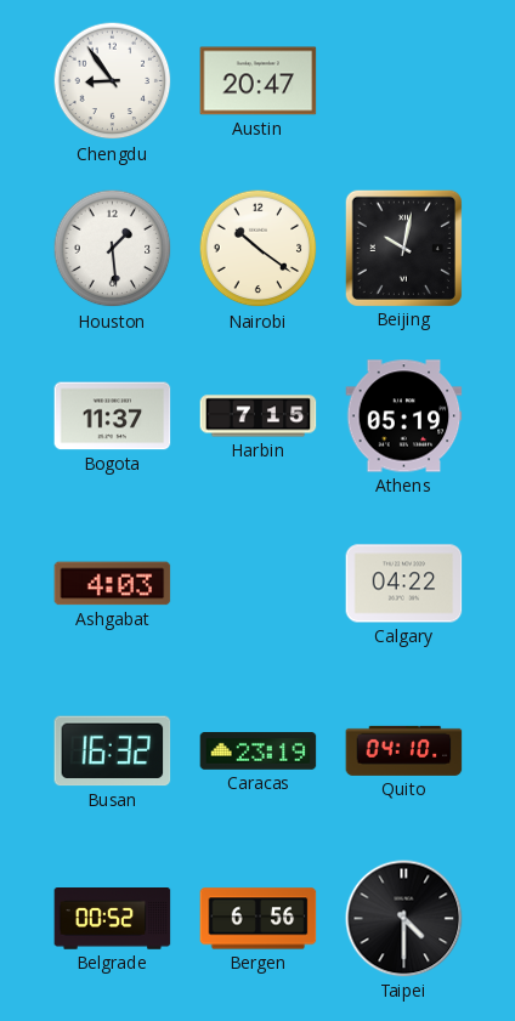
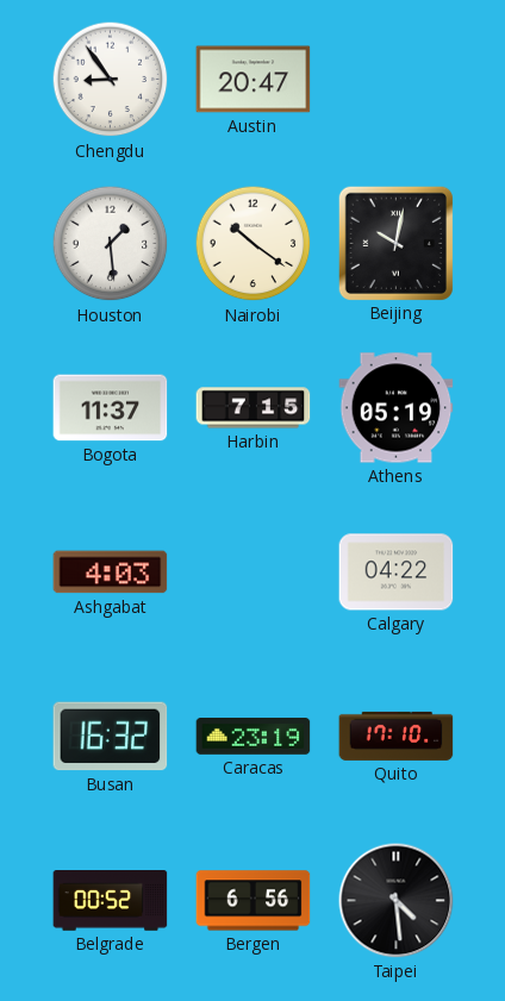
Quito: 04:10 -> 17:10 (397, 736)
Taipei: 4:30 -> 4:29 (397, 901)
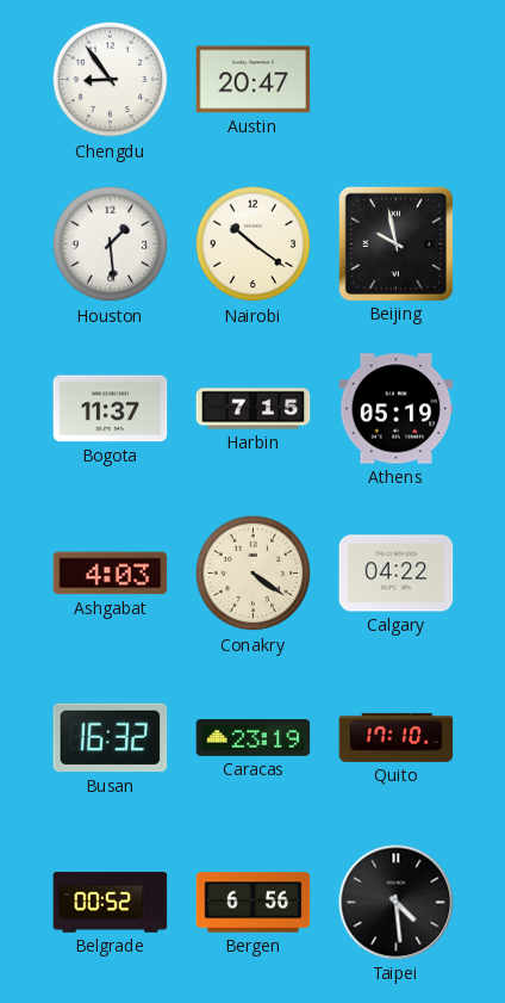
Beijing: 10:02 -> 9:58 (395, 243)
Conakry: none -> 4:21 (254, 574)
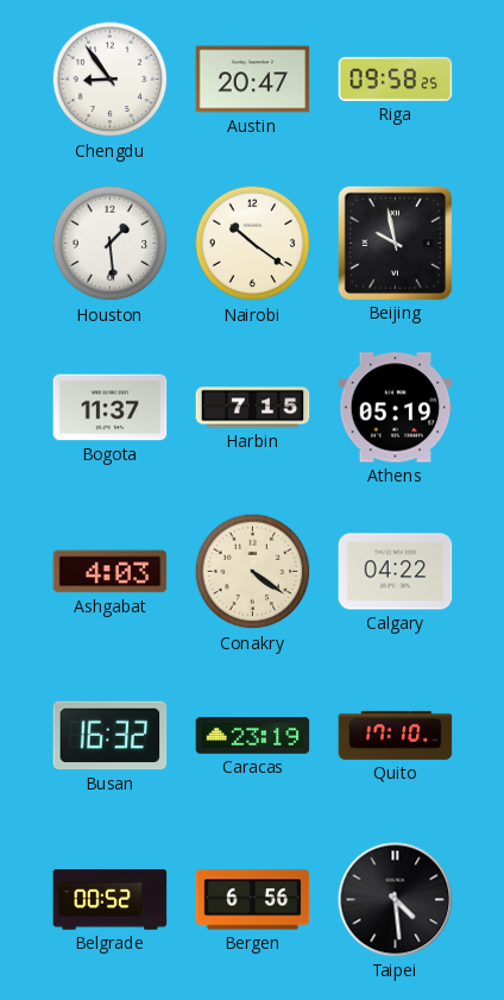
Riga: none -> 09:58 (396, 78)
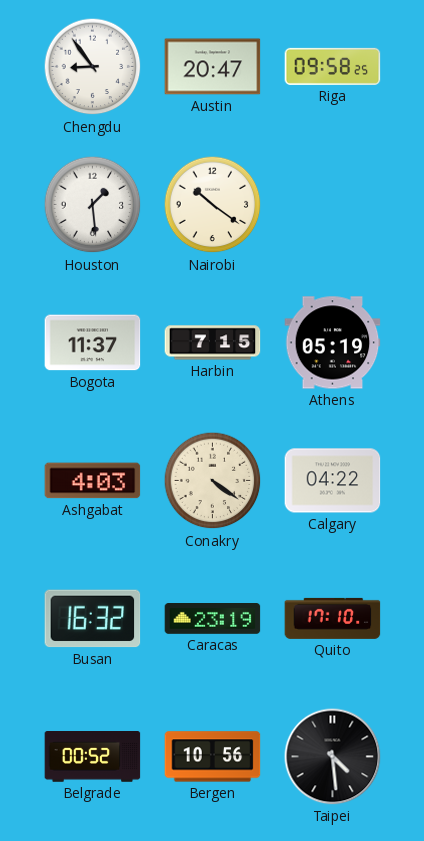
Beijing: 9:58 -> none (395, 243)
Bergen: 6:56 -> 10:56 (213, 757)
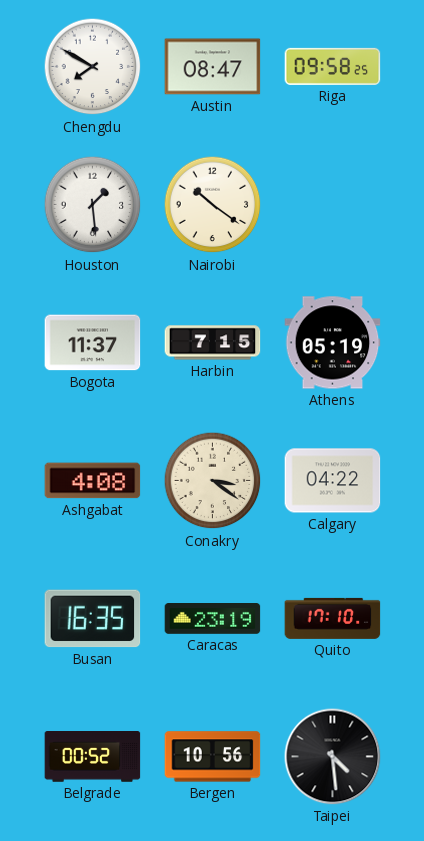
Chengdu: 8:54 -> 7:50 (93, 67)
Austin: 20:47 -> 08:47 (213, 67)
Ashgabat: 4:03 -> 4:08 (93, 481)
Conakry: 4:21 -> 3:21 (213, 481)
Busan: 16:32 -> 16:35 (93, 619)
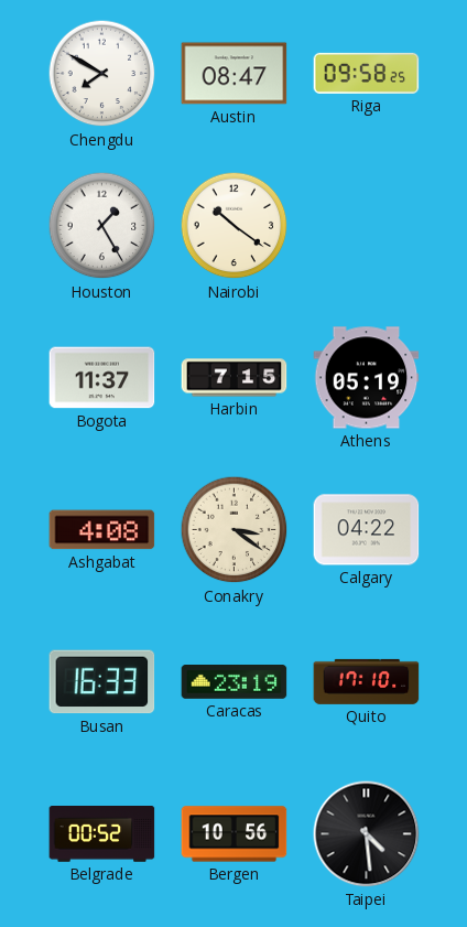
Houston: 1:29 -> 1:25 (102, 226)
Busan: 16:35 -> 16:33 (102, 682)
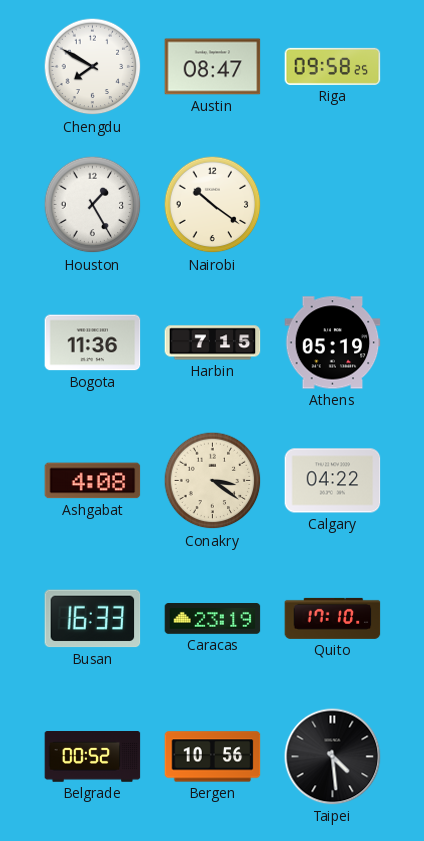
Bogota: 11:37 -> 11:36 (93, 343)
